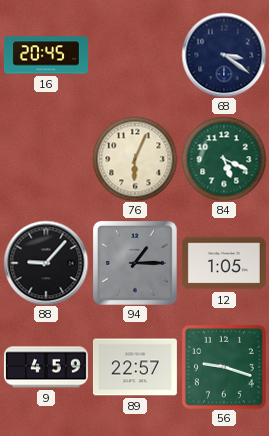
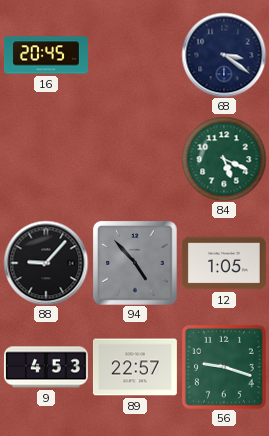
76: 6:04 -> none (135, 159)
94: 1:15 -> 4:53 (135, 263)
9: 4:59 -> 4:53 (46, 367)
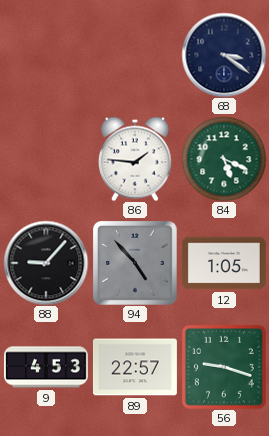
16: 20:45 -> none (46, 55)
86: none -> 1:46 (135, 159)
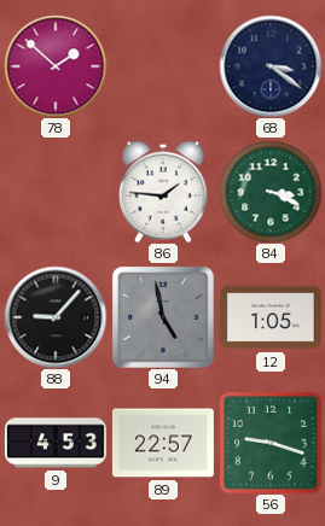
78: none -> 1:52 (56, 66)
84: 5:19 -> 3:19 (271, 192)
94: 4:53 -> 4:58 (163, 317)
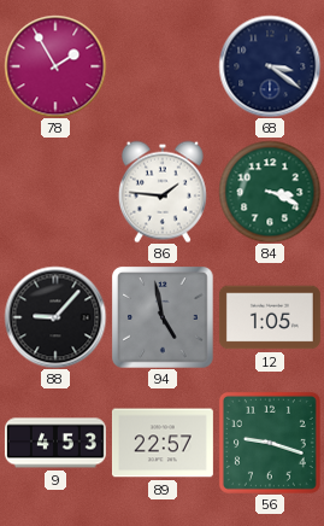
78: 1:52 -> 1:55 (55, 66)
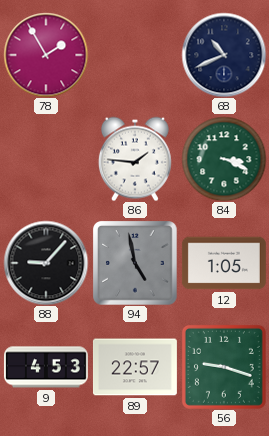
68: 3:21 -> 10:41 (224, 55)
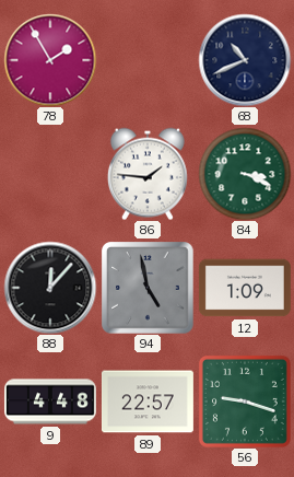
88: 9:07 -> 12:07 (50, 288)
12: 1:05 -> 1:09 (245, 288)
9: 4:53 -> 4:48 (50, 402)
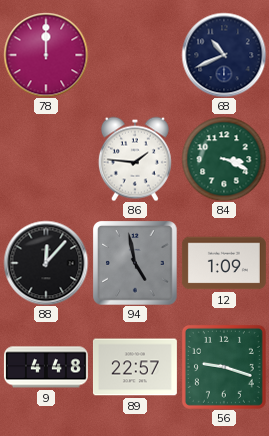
78: 1:55 -> 12:00 (46, 55)
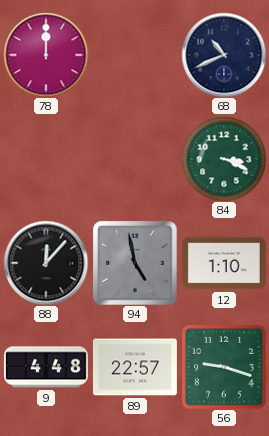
86: 1:46 -> none (135, 159)
12: 1:09 -> 1:10 (224, 263)
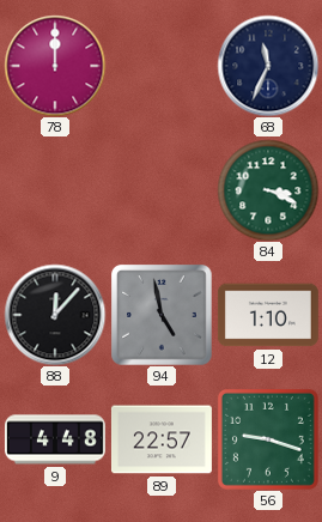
68: 10:41 -> 11:34 (268, 66)
